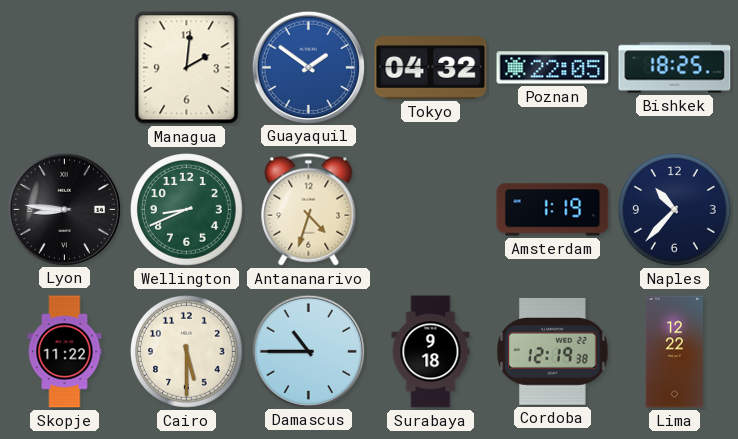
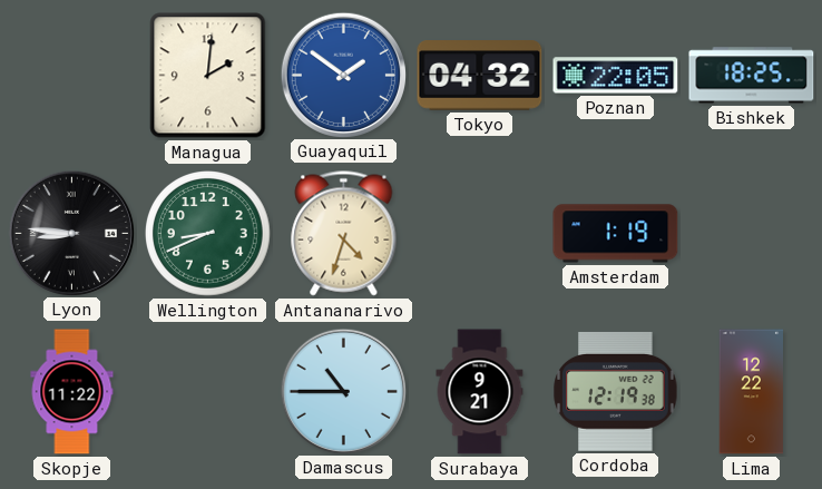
Naples: 10:37 -> none (675, 210)
Cairo: 5:30 -> none (187, 352)
Surabaya: 9:18 -> 9:21 (480, 392)
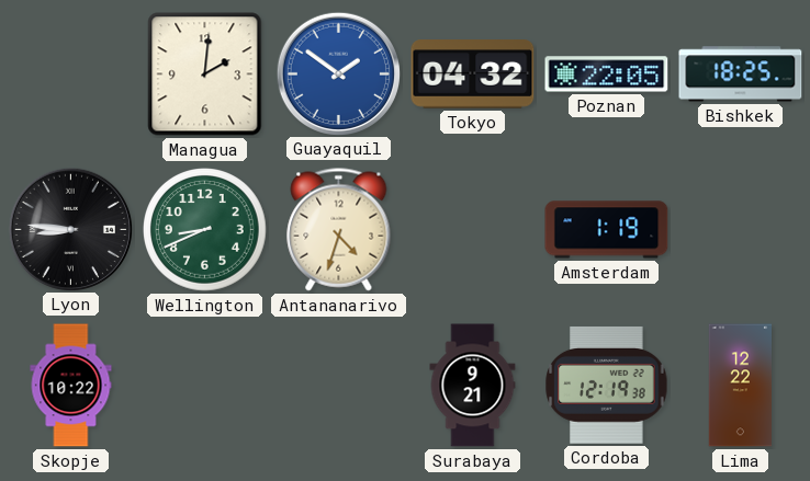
Skopje: 11:22 -> 10:22 (71, 386)
Damascus: 10:45 -> none (343, 391)
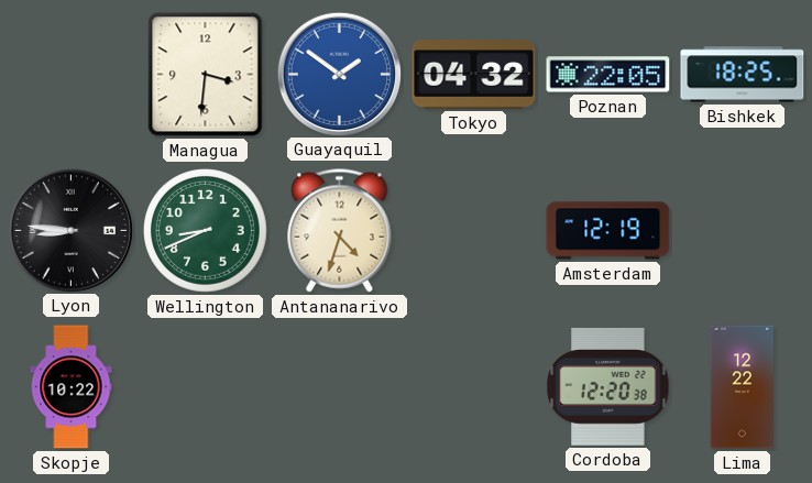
Managua: 2:01 -> 3:31 (206, 75)
Amsterdam: 1:19 -> 12:19 (608, 231)
Surabaya: 9:21 -> none (473, 386)
Cordoba: 12:19 -> 12:20 (608, 386)
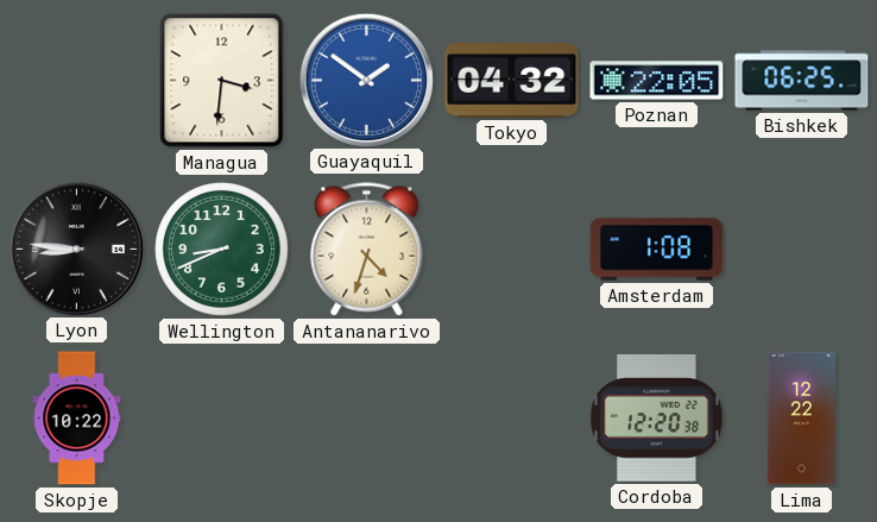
Bishkek: 18:25 -> 06:25 (802, 81)
Amsterdam: 12:19 -> 1:08 (657, 250)
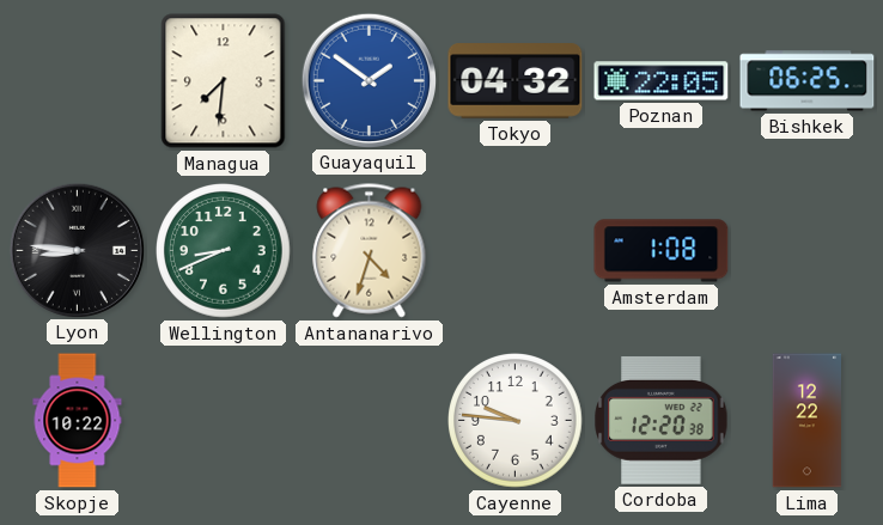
Managua: 3:31 -> 7:31 (224, 81)
Cayenne: none -> 9:46 (516, 421)
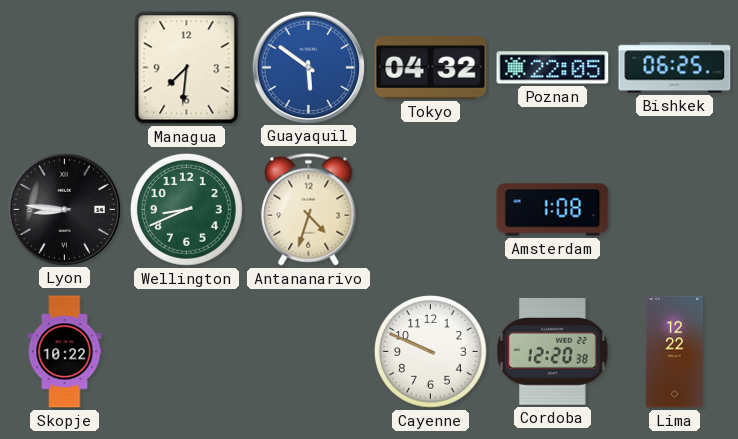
Guayaquil: 1:51 -> 5:51 (308, 67)
Cayenne: 9:46 -> 9:49 (431, 352)
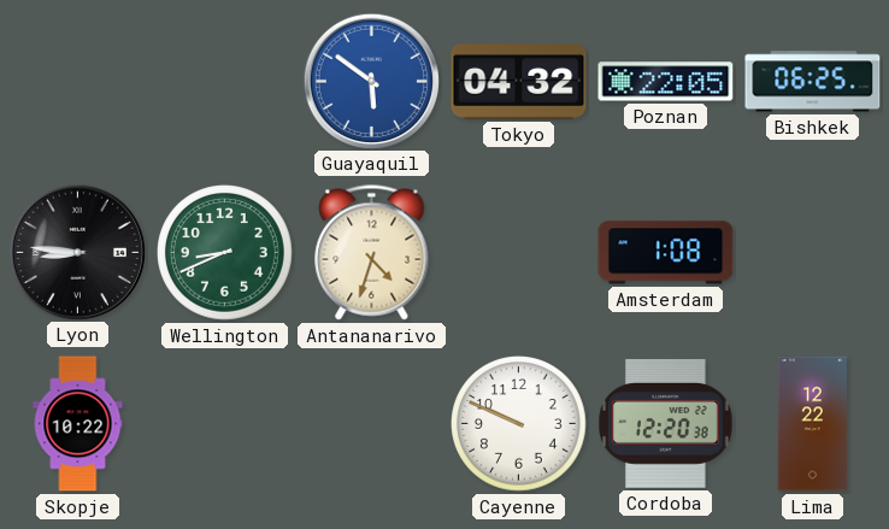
Managua: 7:31 -> none (187, 68)
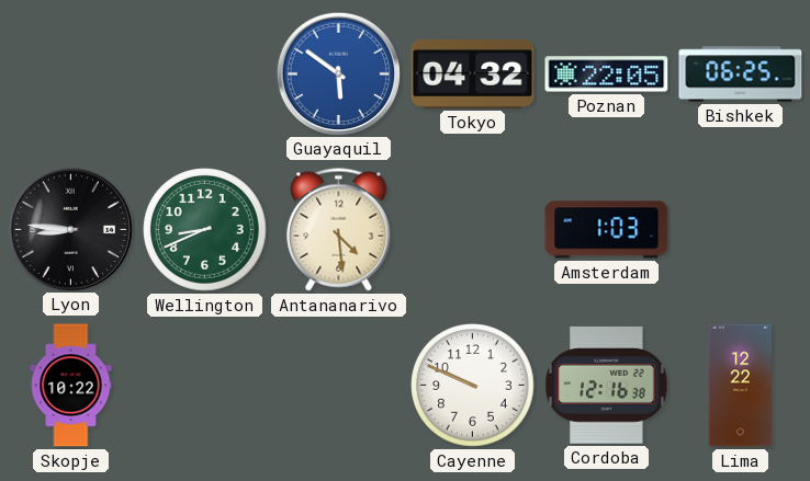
Antananarivo: 4:33 -> 4:29 (339, 230)
Amsterdam: 1:08 -> 1:03 (607, 230)
Cordoba: 12:20 -> 12:16 (607, 385)
